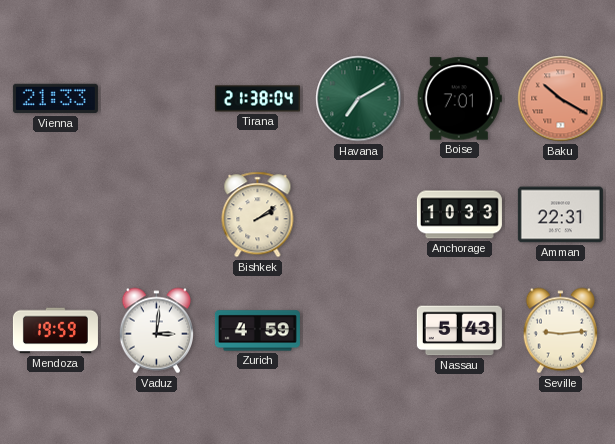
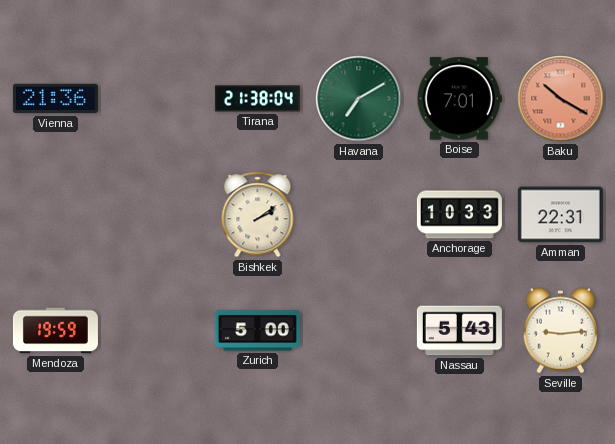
Vienna: 21:33 -> 21:36 (55, 99)
Vaduz: 3:01 -> none (156, 331)
Zurich: 4:59 -> 5:00 (257, 331)
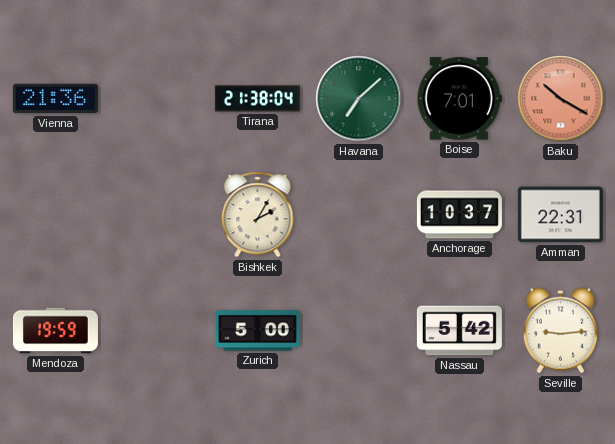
Havana: 7:10 -> 7:08 (359, 99)
Bishkek: 2:09 -> 2:05 (258, 215)
Anchorage: 10:33 -> 10:37 (459, 215)
Nassau: 5:43 -> 5:42 (459, 331)
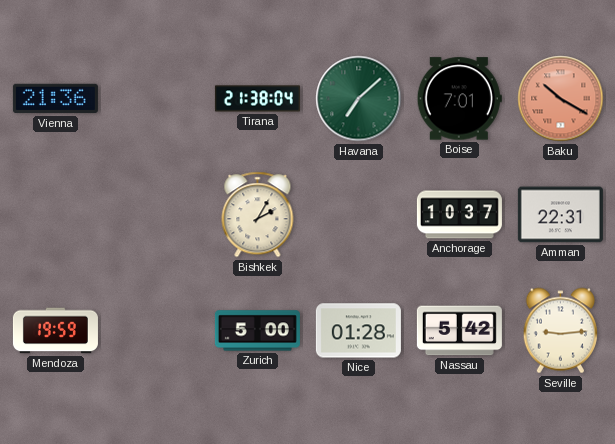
Nice: none -> 01:28 (358, 331)
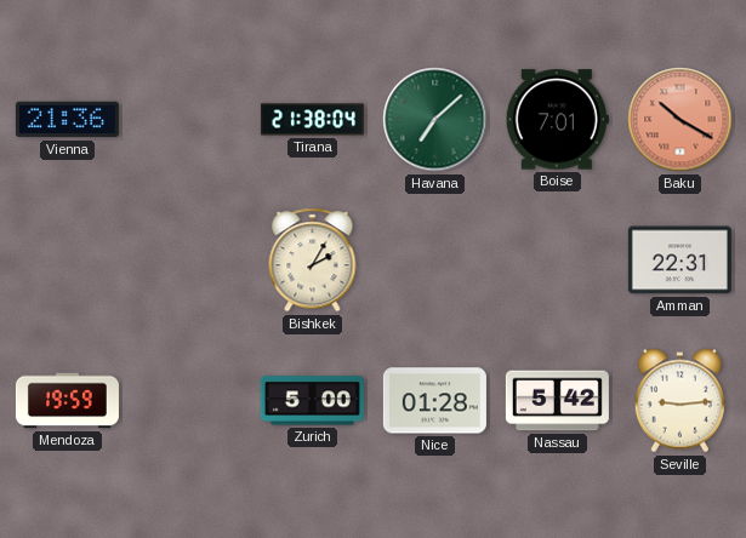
Anchorage: 10:37 -> none (459, 215)
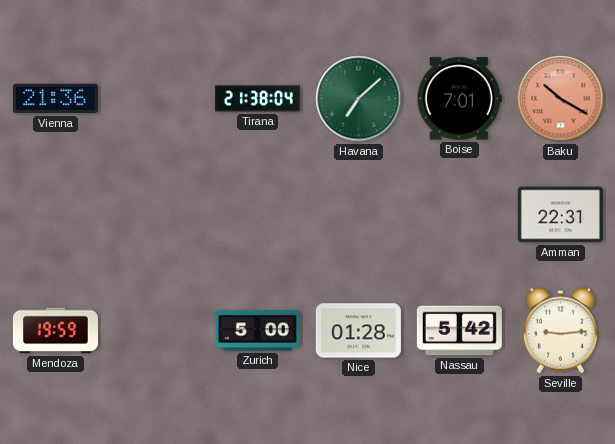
Bishkek: 2:05 -> none (313, 261)
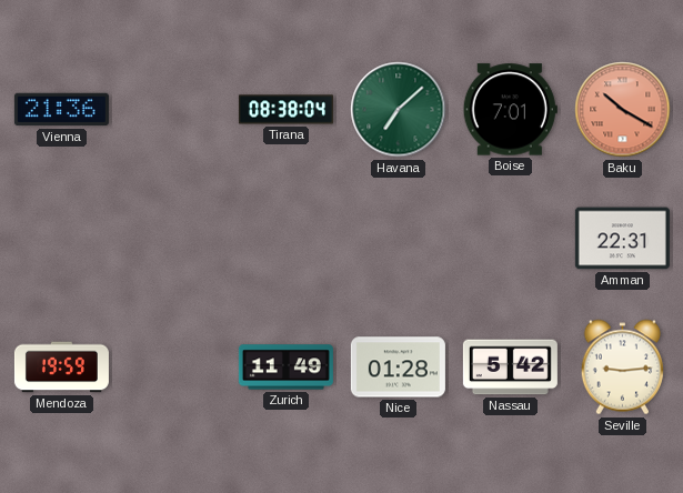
Tirana: 21:38 -> 08:38 (285, 110)
Zurich: 5:00 -> 11:49 (285, 368)
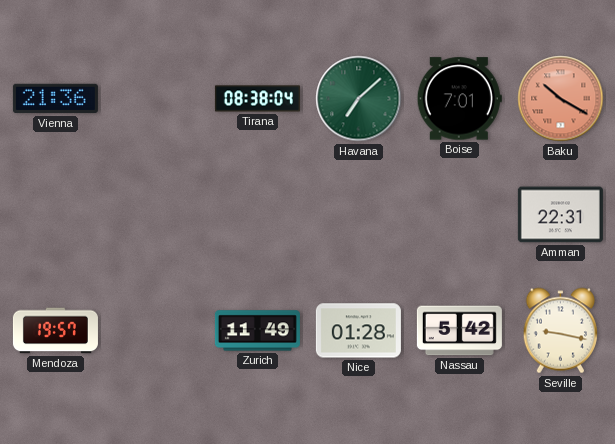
Mendoza: 19:59 -> 19:57 (55, 331)
Seville: 9:14 -> 9:17 (560, 331)
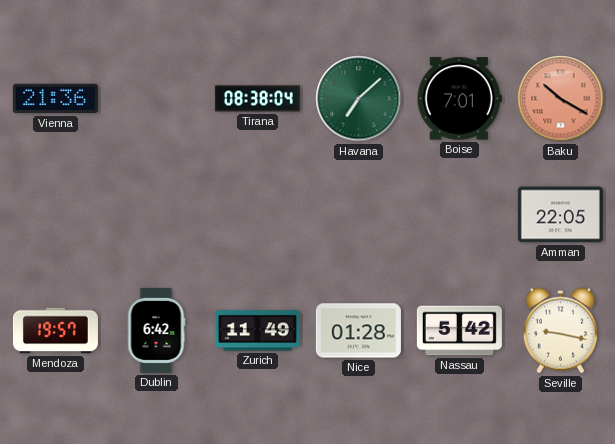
Amman: 22:31 -> 22:05 (560, 215)
Dublin: none -> 6:42 (156, 330)
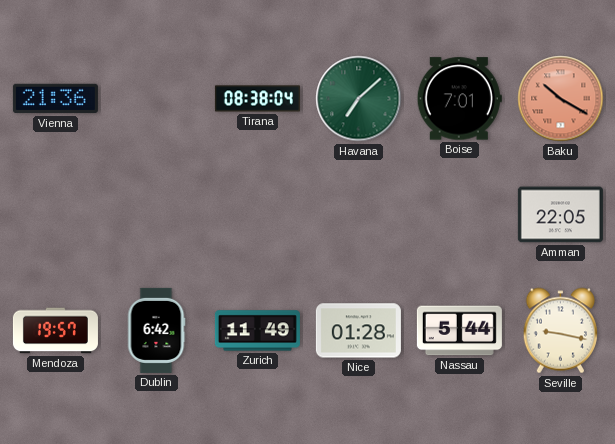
Nassau: 5:42 -> 5:44 (459, 331)
